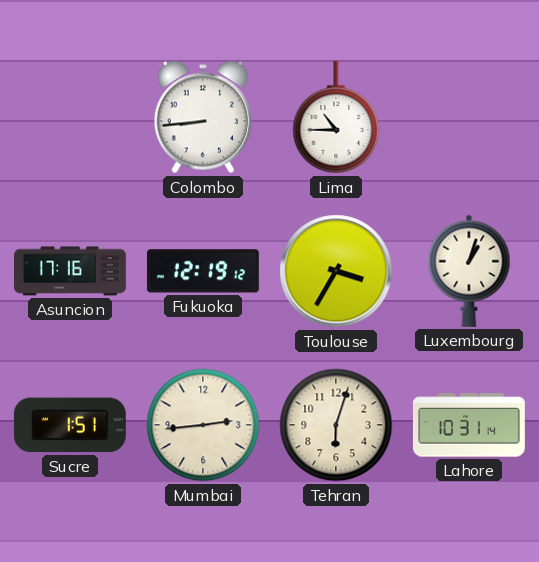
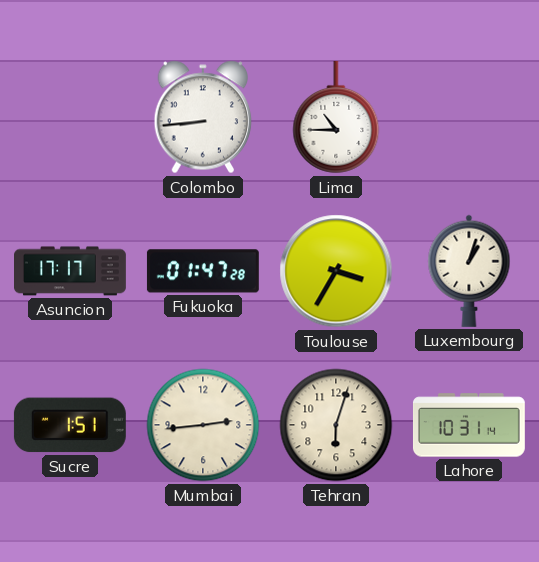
Asuncion: 17:16 -> 17:17 (71, 271)
Fukuoka: 12:19 -> 01:47 (203, 271)
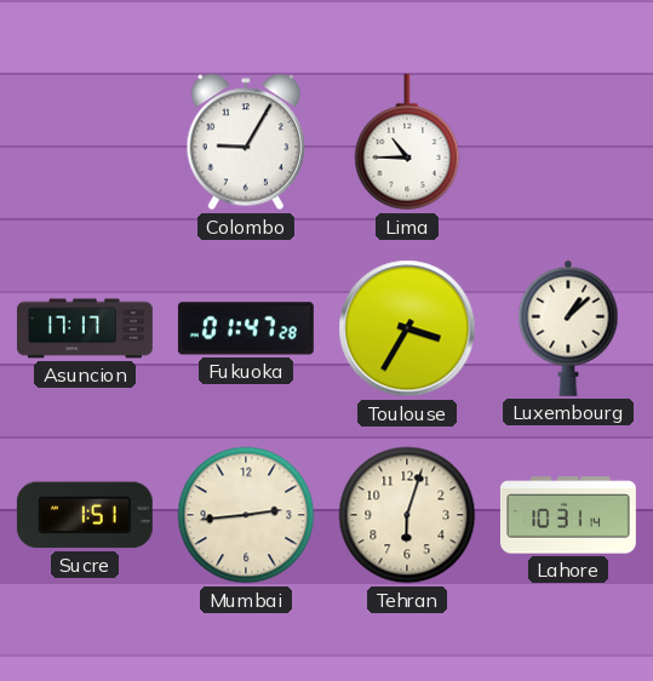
Colombo: 8:44 -> 9:05 (246, 142)
Luxembourg: 1:03 -> 1:08 (568, 328)
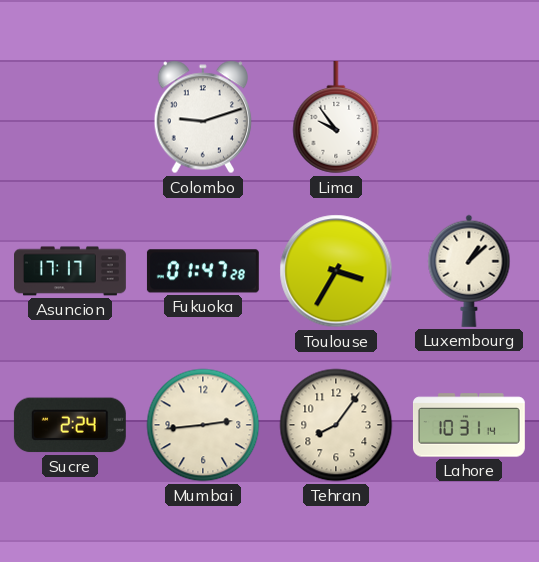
Colombo: 9:05 -> 9:12 (203, 117)
Lima: 10:45 -> 9:54 (336, 117)
Sucre: 1:51 -> 2:24 (70, 425)
Tehran: 6:03 -> 8:06 (336, 425)
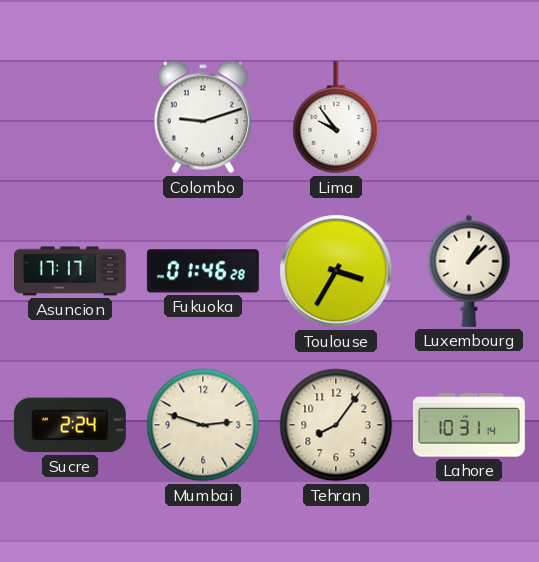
Fukuoka: 01:47 -> 01:46 (203, 271)
Mumbai: 2:44 -> 2:48 (203, 425)
